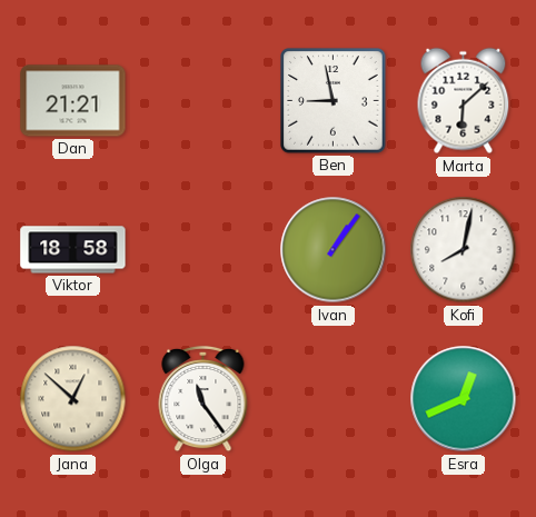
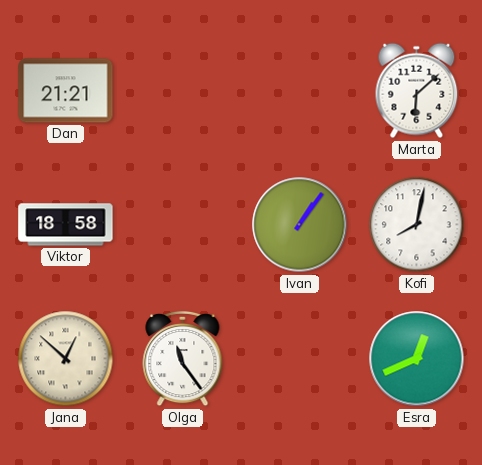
Ben: 8:58 -> none (334, 101)
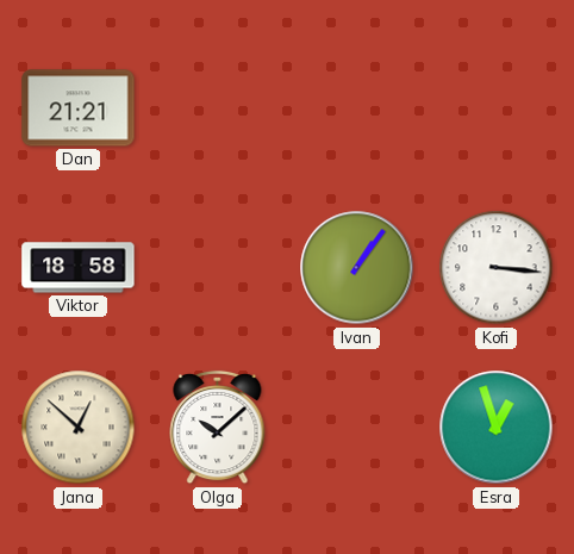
Marta: 6:08 -> none (417, 91)
Kofi: 8:02 -> 3:16 (497, 268)
Olga: 11:24 -> 10:08 (218, 428)
Esra: 12:41 -> 12:57 (497, 428)
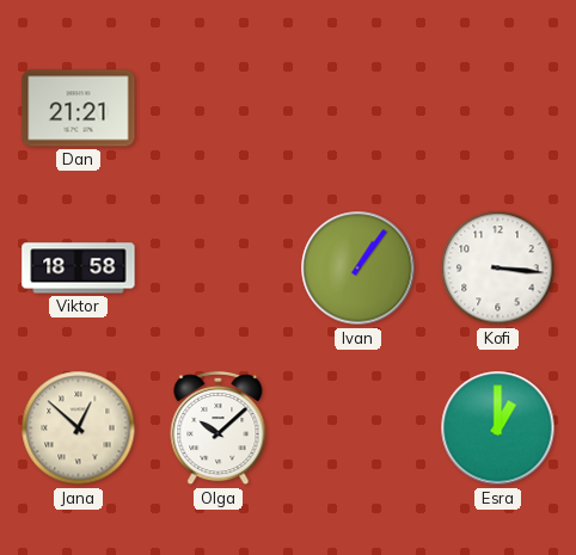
Esra: 12:57 -> 1:00 (498, 428)
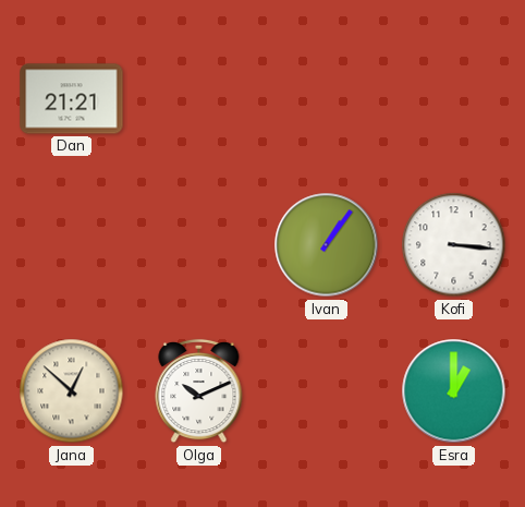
Viktor: 18:58 -> none (79, 269)
Olga: 10:08 -> 10:11 (199, 391)
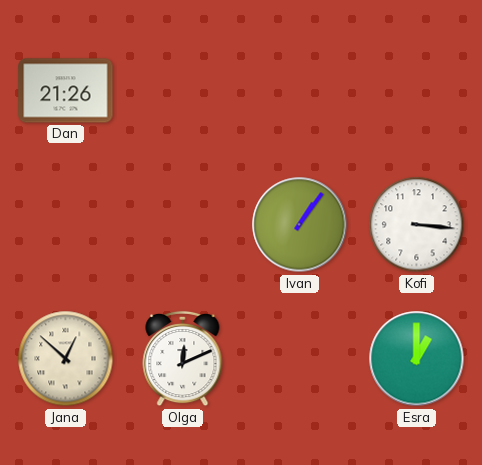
Dan: 21:21 -> 21:26 (66, 91)
Olga: 10:11 -> 12:11 (183, 359)
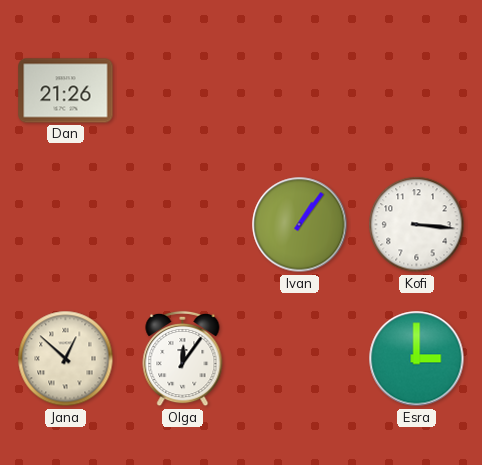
Olga: 12:11 -> 12:06 (183, 359)
Esra: 1:00 -> 3:00 (417, 359)
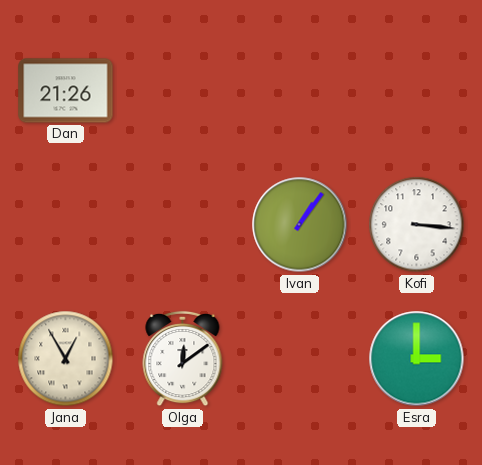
Jana: 12:52 -> 12:55 (66, 359)
Olga: 12:06 -> 12:09 (183, 359)
